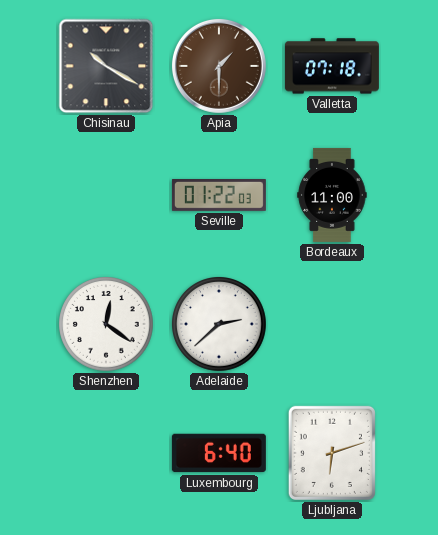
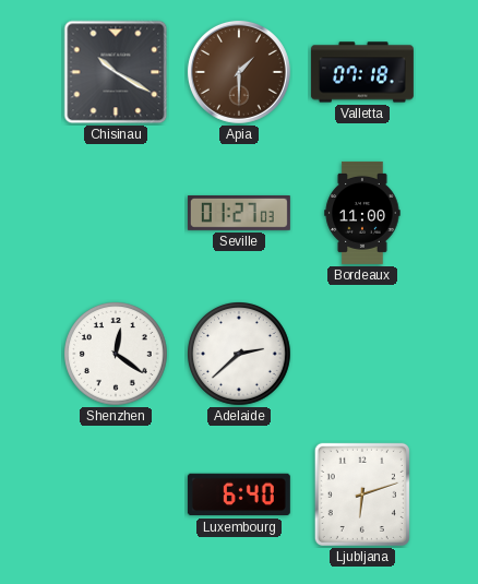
Seville: 01:22 -> 01:27 (239, 214)
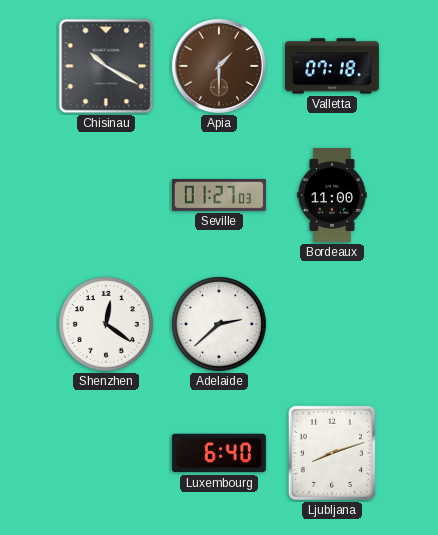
Ljubljana: 6:12 -> 8:12 (332, 453)
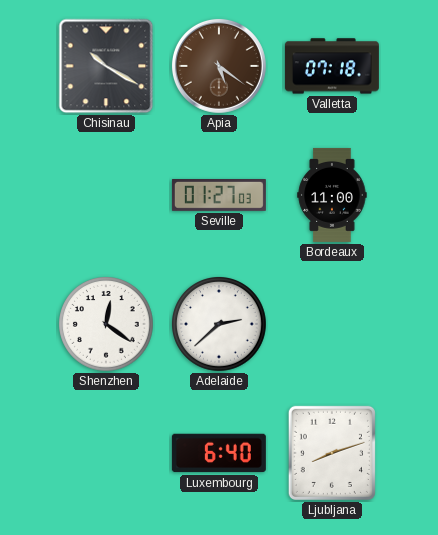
Apia: 1:30 -> 5:21 (219, 66)
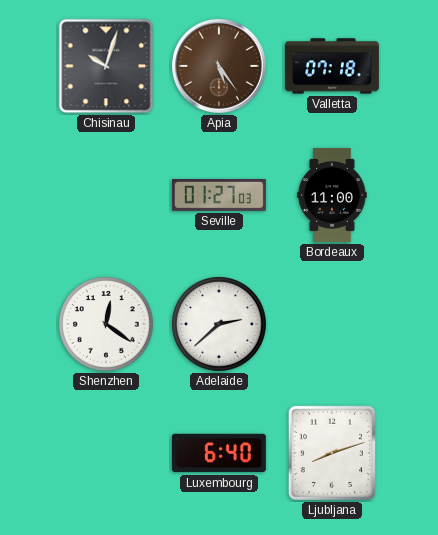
Chisinau: 10:20 -> 10:03 (106, 66)
Apia: 5:21 -> 5:24 (219, 66)
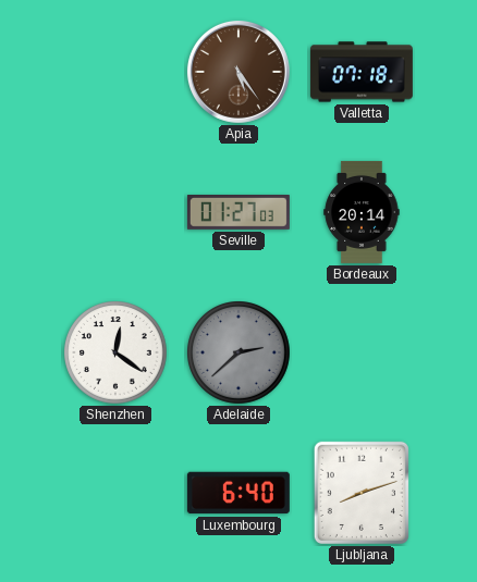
Chisinau: 10:03 -> none (106, 66)
Bordeaux: 11:00 -> 20:14 (362, 212)
Adelaide dial: white -> grey (240, 354)
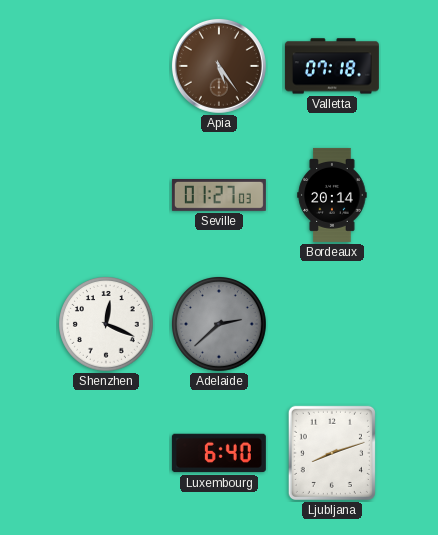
Shenzhen: 12:21 -> 12:19 (107, 325)
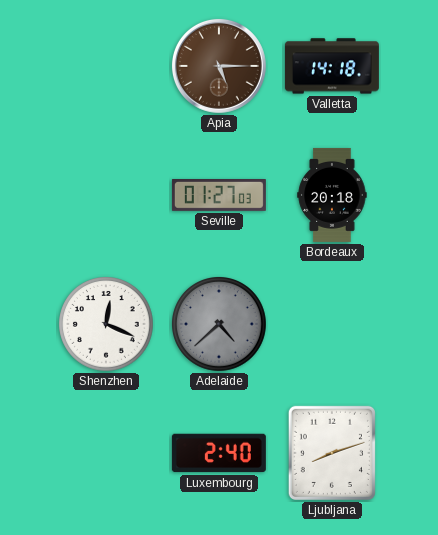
Apia: 5:24 -> 5:15 (219, 66)
Valletta: 07:18 -> 14:18 (332, 66)
Bordeaux: 20:14 -> 20:18 (332, 195)
Adelaide: 2:38 -> 4:38 (220, 325)
Luxembourg: 6:40 -> 2:40 (219, 453)
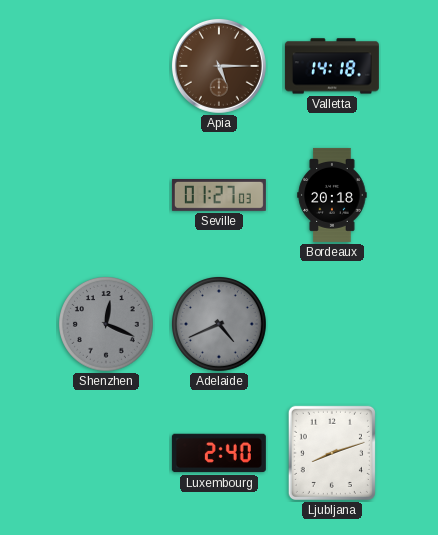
Shenzhen dial: white -> grey (107, 325)
Adelaide: 4:38 -> 4:41 (220, 325)
